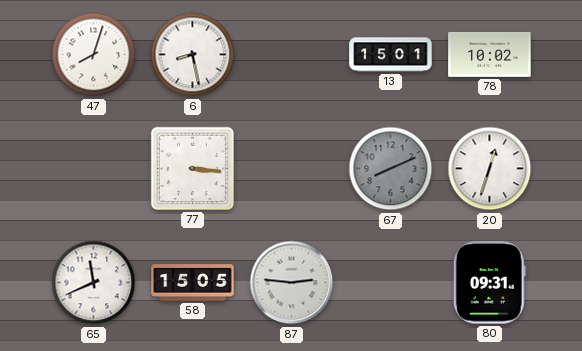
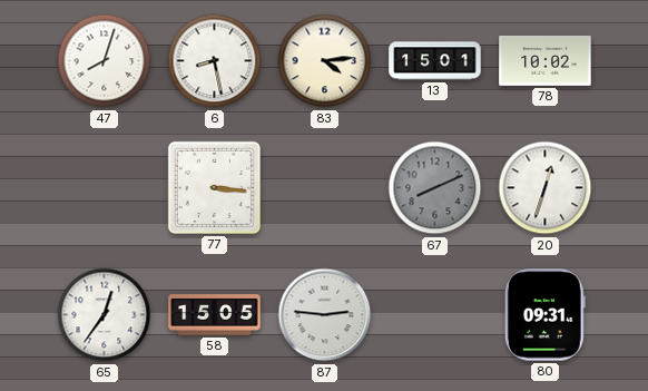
83: none -> 4:14 (325, 61)
65: 11:41 -> 12:36 (105, 315)
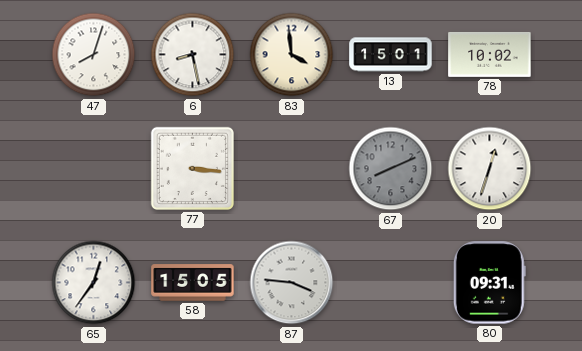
83: 4:14 -> 3:59 (292, 55)
87: 2:46 -> 3:46 (292, 283)
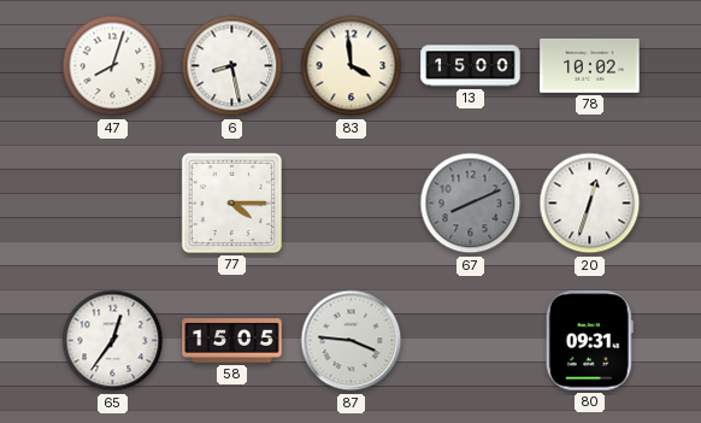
13: 15:01 -> 15:00 (471, 66)
77: 3:16 -> 4:15 (231, 202)
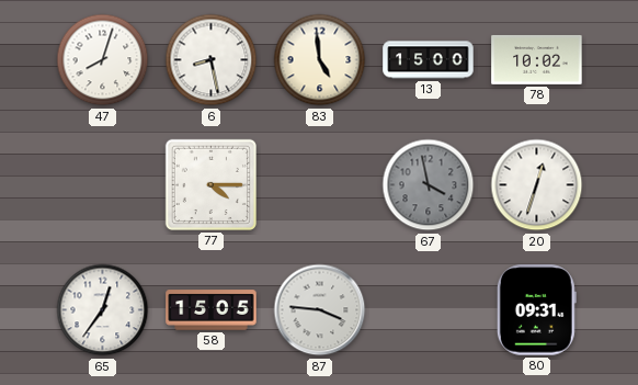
83: 3:59 -> 4:59 (320, 60)
67: 8:11 -> 3:58 (429, 185)
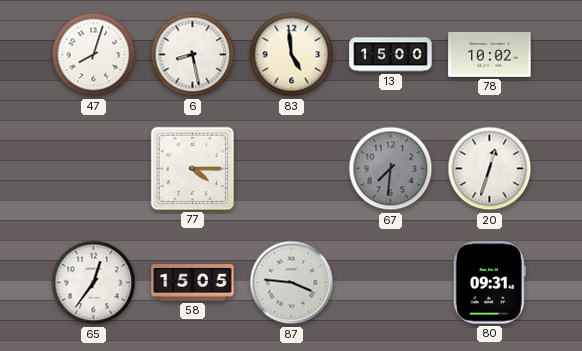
67: 3:58 -> 7:31 (391, 169)
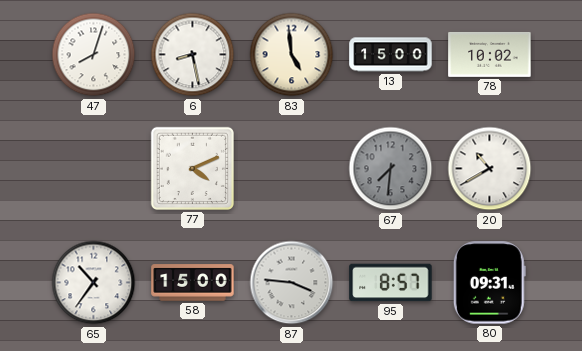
77: 4:15 -> 4:11 (192, 168)
20: 12:33 -> 10:40 (490, 169)
65: 12:36 -> 10:36 (94, 283)
58: 15:05 -> 15:00 (193, 283)
95: none -> 8:57 (391, 283)
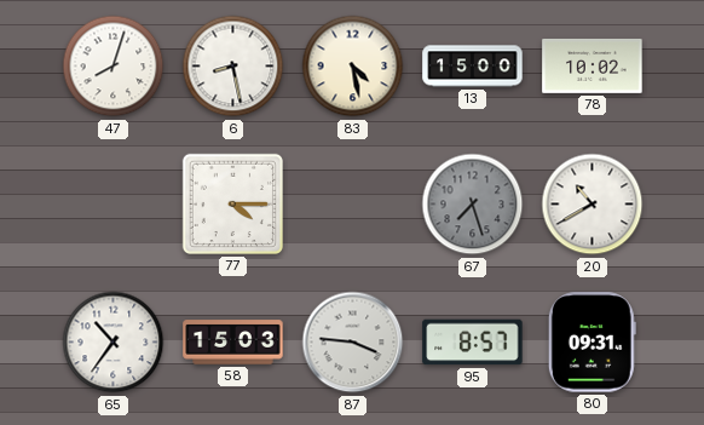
83: 4:59 -> 4:28 (353, 67)
77: 4:11 -> 4:15 (232, 203)
67: 7:31 -> 7:27 (473, 205)
58: 15:00 -> 15:03 (233, 343)
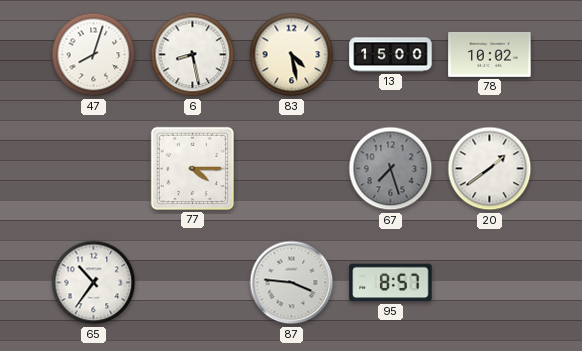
20: 10:40 -> 1:39 (490, 169)
58: 15:03 -> none (233, 343)
80: 09:31 -> none (592, 343)
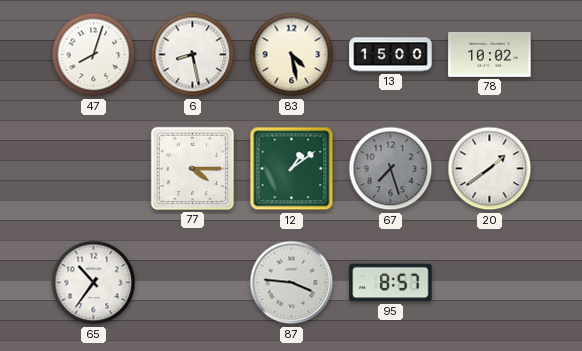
12: none -> 1:09 (292, 169)
